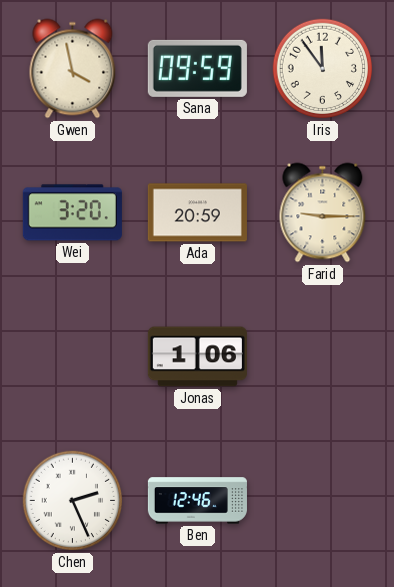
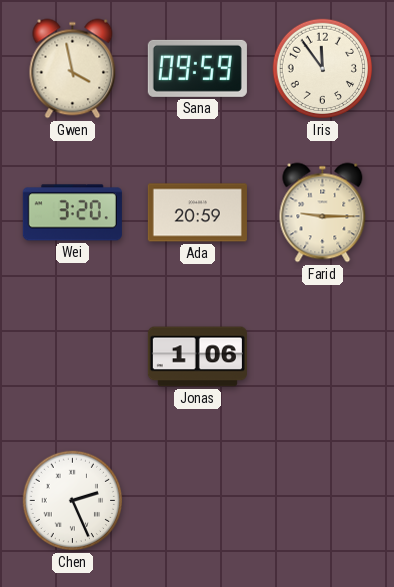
Ben: 12:46 -> none (197, 501)
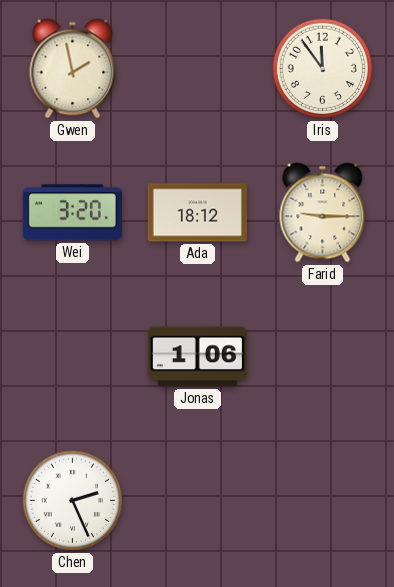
Gwen: 3:58 -> 1:58 (73, 69)
Sana: 09:59 -> none (197, 68)
Ada: 20:59 -> 18:12 (197, 213)
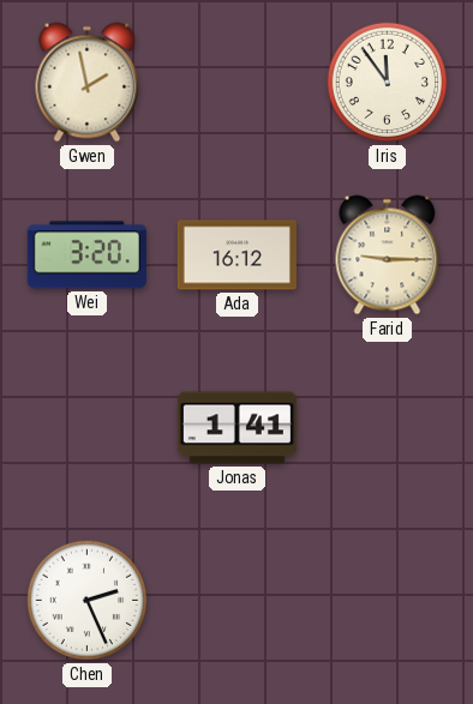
Ada: 18:12 -> 16:12 (237, 255)
Jonas: 1:06 -> 1:41 (237, 428)
